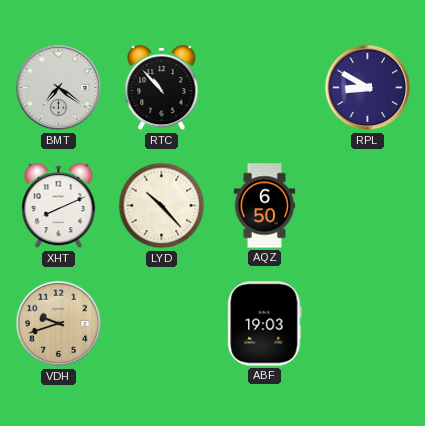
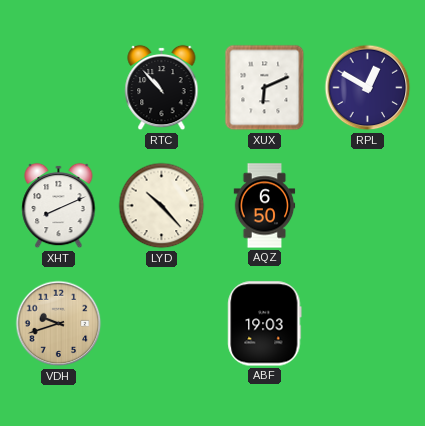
BMT: 7:21 -> none (59, 88)
XUX: none -> 6:11 (265, 88)
RPL: 8:50 -> 12:50 (368, 88)
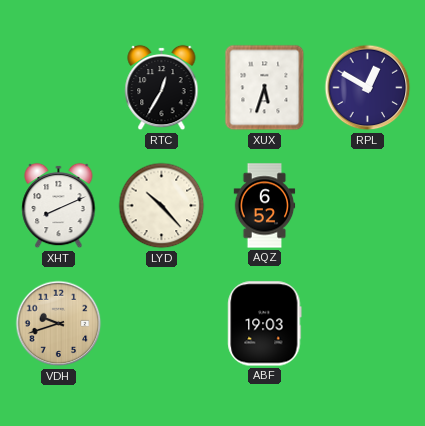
RTC: 10:53 -> 12:35 (162, 88)
XUX: 6:11 -> 5:33 (265, 88)
AQZ: 6:50 -> 6:52 (265, 206)
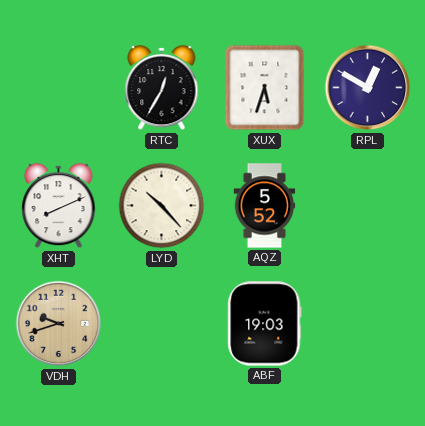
AQZ: 6:52 -> 5:52 (265, 206)
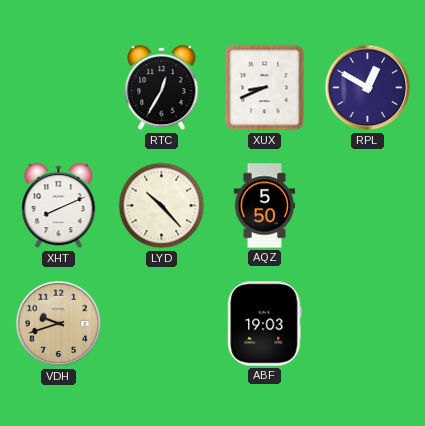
XUX: 5:33 -> 8:41 (265, 88)
AQZ: 5:52 -> 5:50 (265, 206)
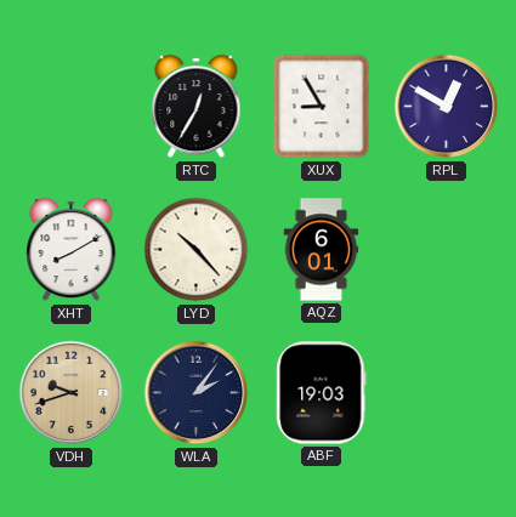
XUX: 8:41 -> 8:55 (322, 107)
XHT: 8:11 -> 8:10 (72, 250)
AQZ: 5:50 -> 6:01 (322, 250)
WLA: none -> 2:06 (197, 393)
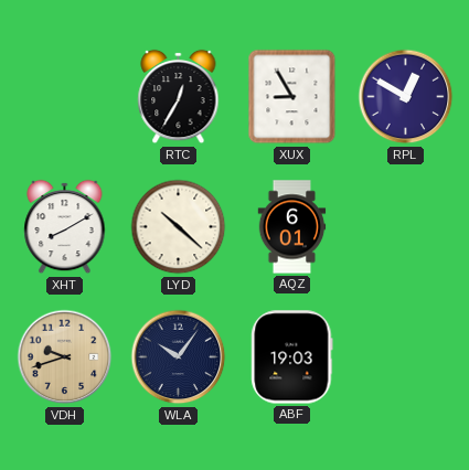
LYD: 10:23 -> 10:22 (179, 227)
WLA: 2:06 -> 10:06 (179, 357)
